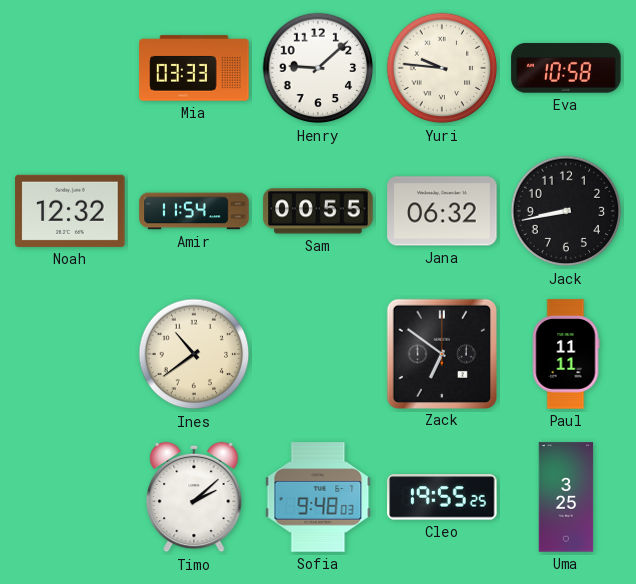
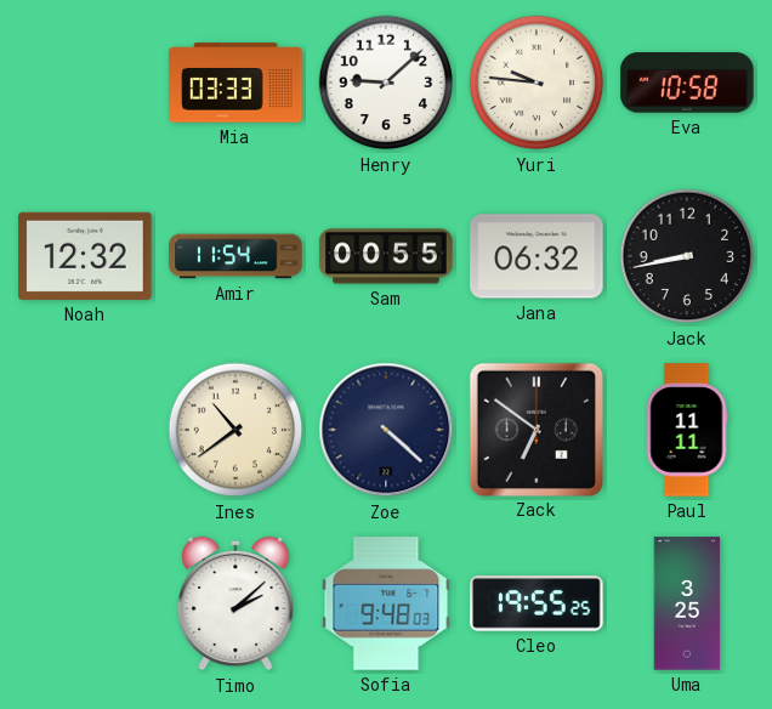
Zoe: none -> 4:22 (386, 430)
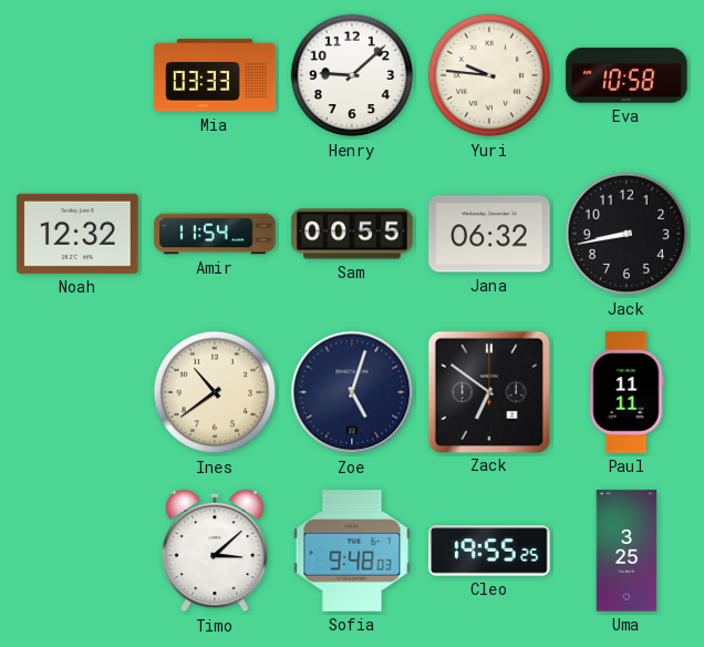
Zoe: 4:22 -> 5:03 (352, 392)
Timo: 2:08 -> 3:08 (215, 551)
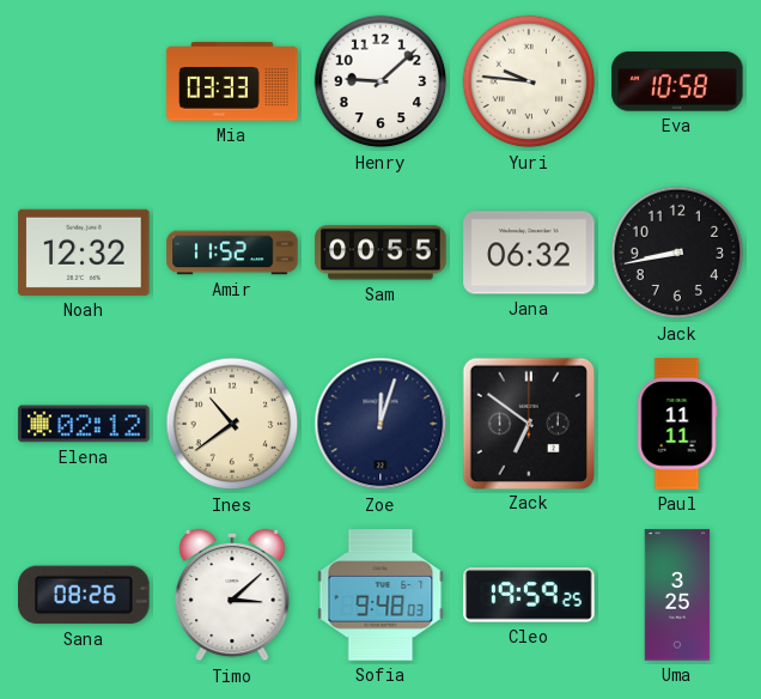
Amir: 11:54 -> 11:52 (232, 253)
Elena: none -> 02:12 (84, 424)
Zoe: 5:03 -> 12:03 (380, 424)
Sana: none -> 08:26 (84, 595)
Cleo: 19:55 -> 19:59 (529, 595)
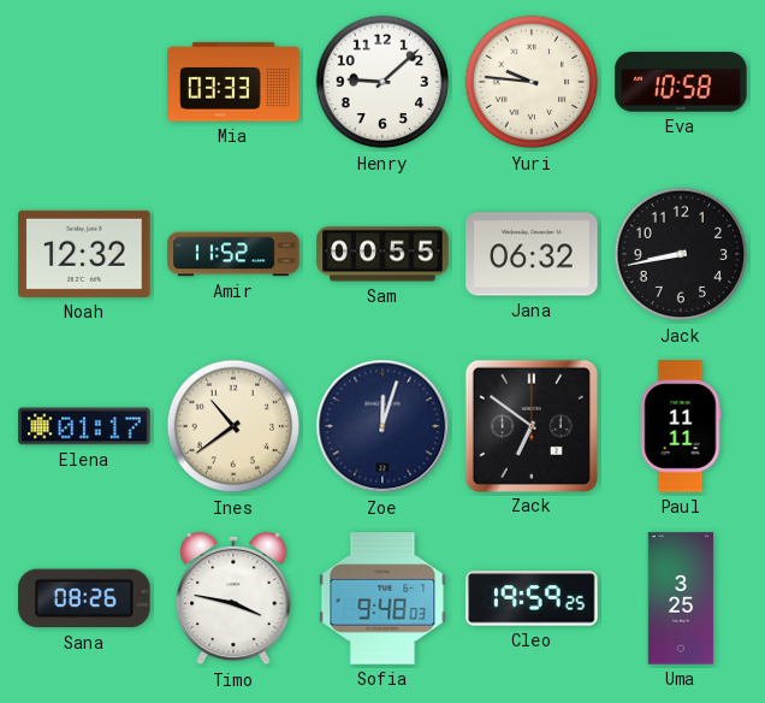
Elena: 02:12 -> 01:17 (84, 426)
Timo: 3:08 -> 3:47 (233, 598)
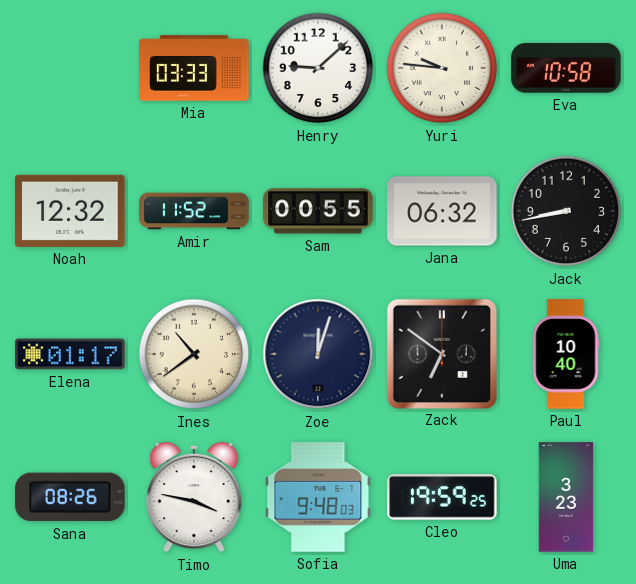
Paul: 11:11 -> 10:40 (566, 354)
Uma: 3:25 -> 3:23 (566, 497)
